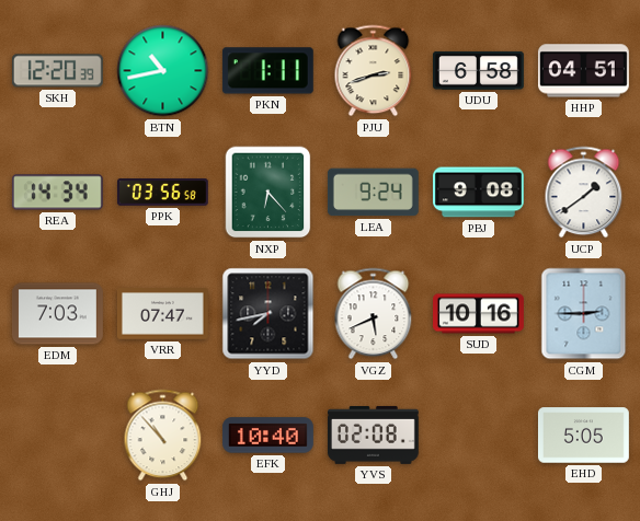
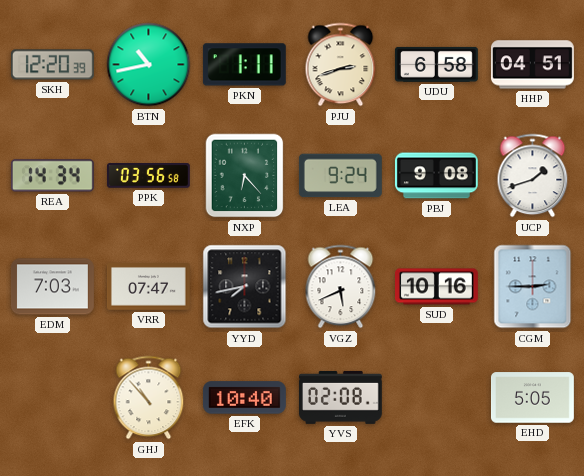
UCP: 1:39 -> 1:42 (533, 176)
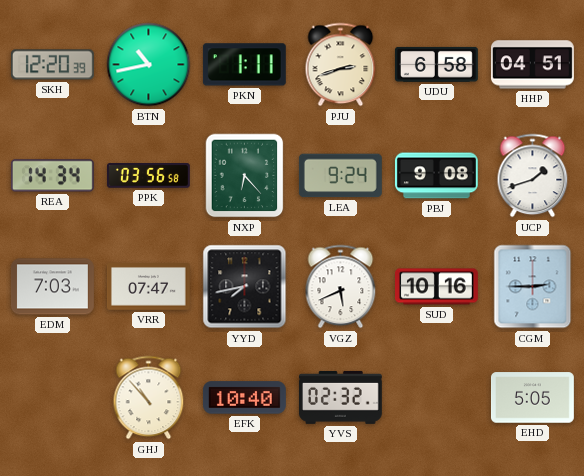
YVS: 02:08 -> 02:32 (340, 397)
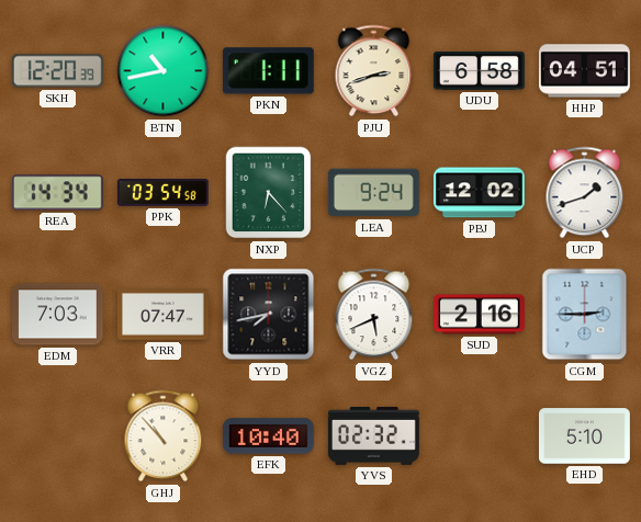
PPK: 03:56 -> 03:54 (162, 193)
PBJ: 9:08 -> 12:02 (479, 193)
SUD: 10:16 -> 2:16 (480, 315)
EHD: 5:05 -> 5:10 (584, 436)
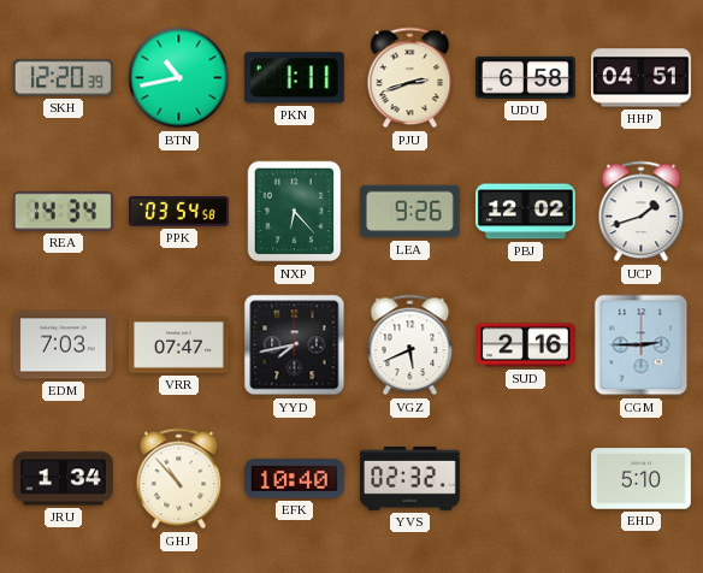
LEA: 9:24 -> 9:26 (409, 212)
JRU: none -> 1:34 (63, 479)
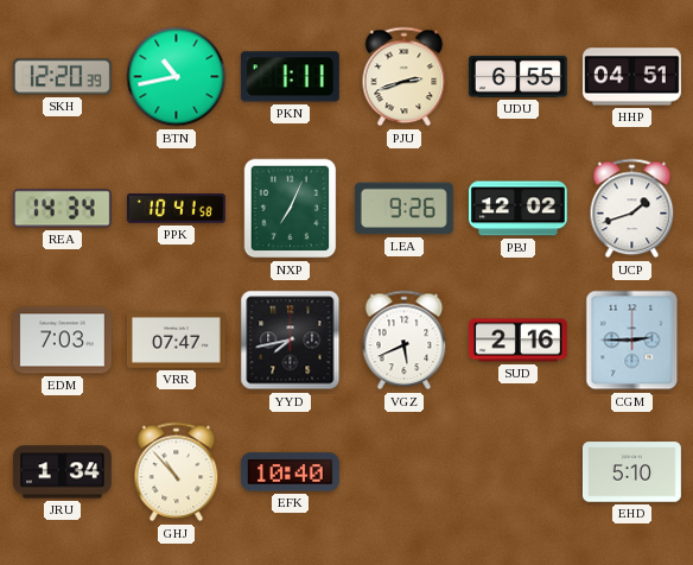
UDU: 6:58 -> 6:55 (517, 76)
PPK: 03:54 -> 10:41 (176, 209)
NXP: 6:23 -> 7:04 (291, 209)
YVS: 02:32 -> none (409, 478)
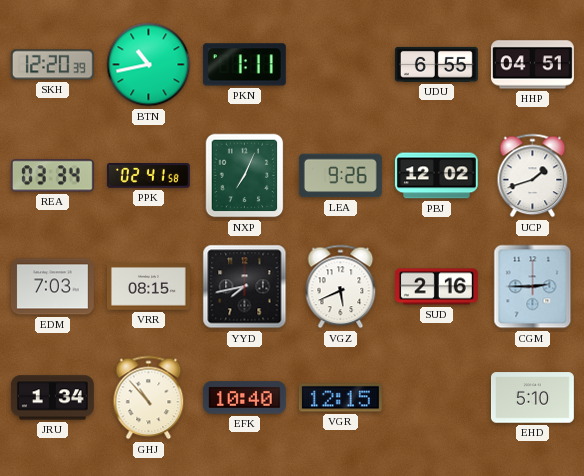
PJU: 2:42 -> none (405, 77)
REA: 14:34 -> 03:34 (52, 176)
PPK: 10:41 -> 02:41 (148, 176)
VRR: 07:47 -> 08:15 (148, 287)
VGR: none -> 12:15 (340, 398)
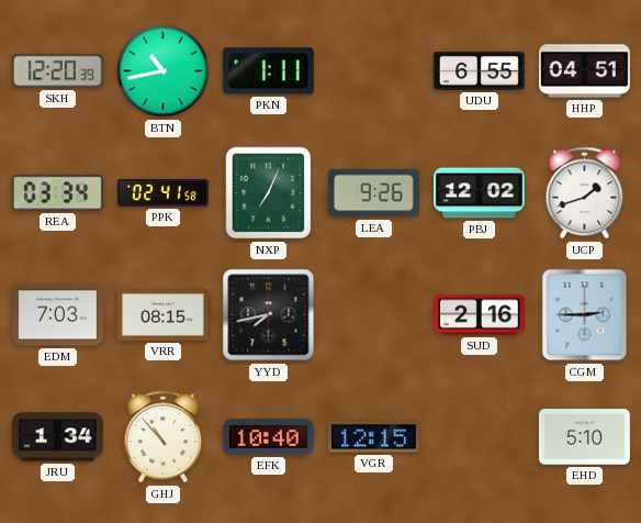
VGZ: 5:41 -> none (341, 287)
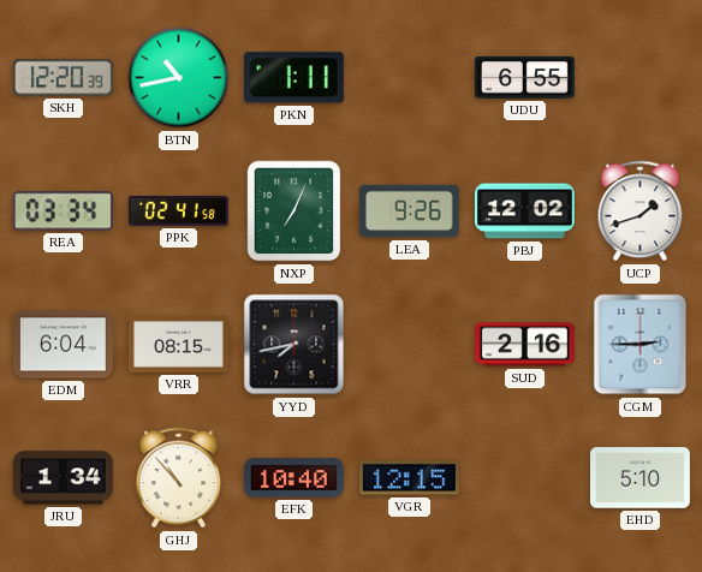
HHP: 04:51 -> none (584, 71)
EDM: 7:03 -> 6:04 (63, 345)
